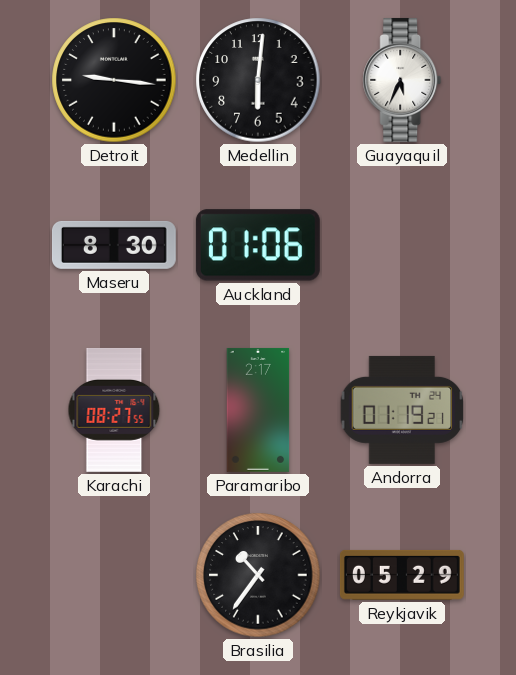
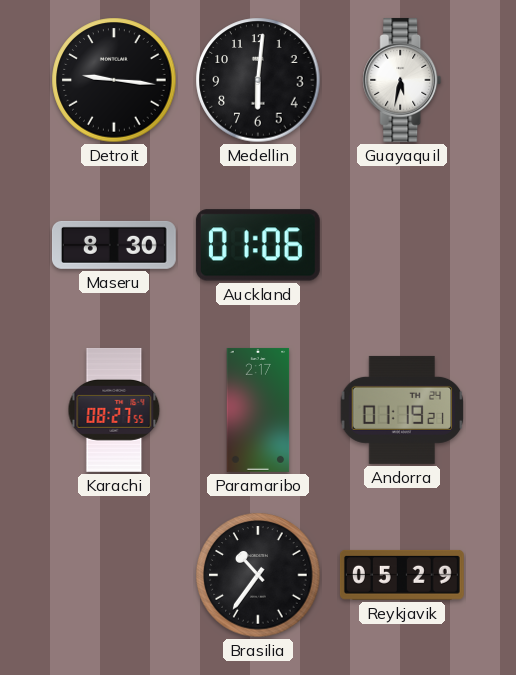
Guayaquil: 5:34 -> 5:32 (402, 80)
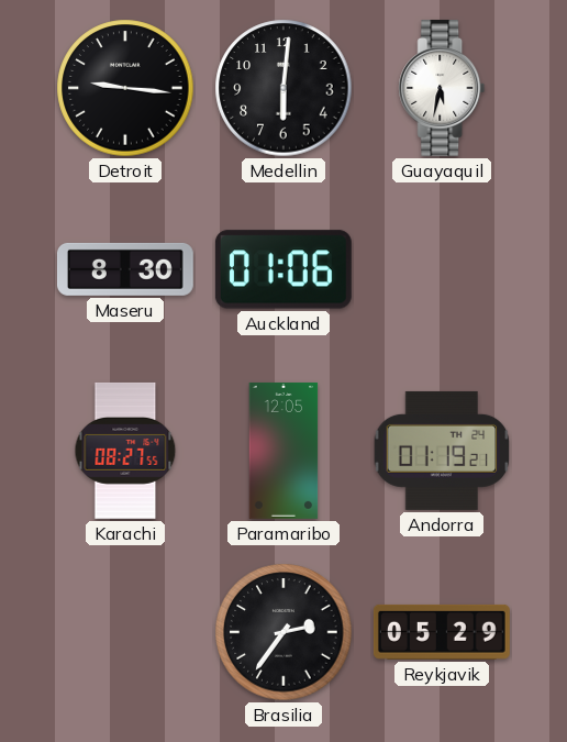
Paramaribo: 2:17 -> 12:05 (283, 451)
Brasilia: 10:36 -> 2:36 (283, 632)
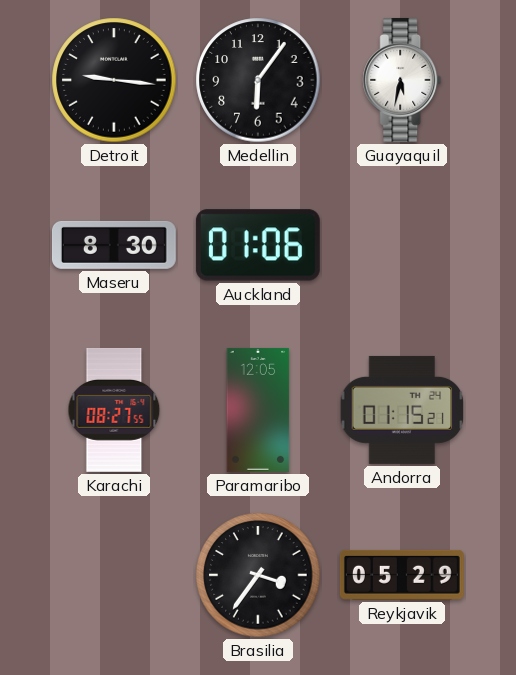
Medellin: 6:01 -> 6:06 (258, 80)
Andorra: 01:19 -> 01:15 (402, 410)
Brasilia: 2:36 -> 3:36 (258, 575)
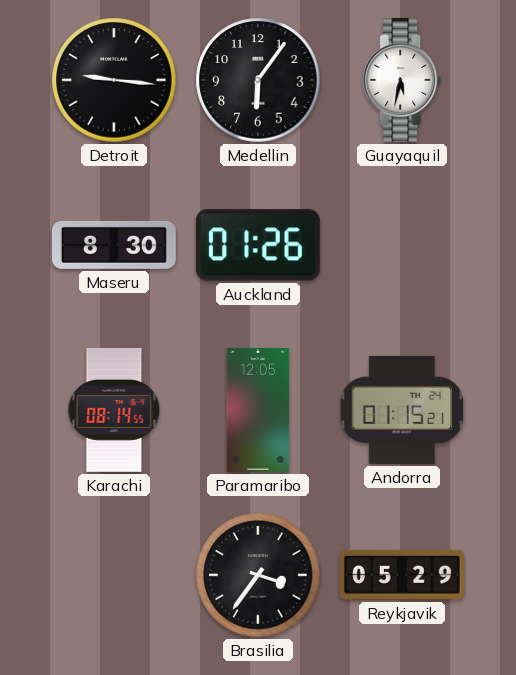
Auckland: 01:06 -> 01:26 (258, 245)
Karachi: 08:27 -> 08:14 (114, 410)
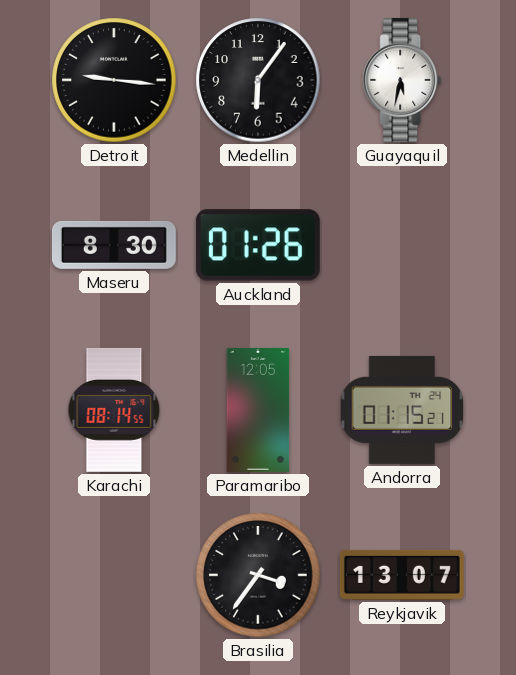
Reykjavik: 05:29 -> 13:07 (402, 575)
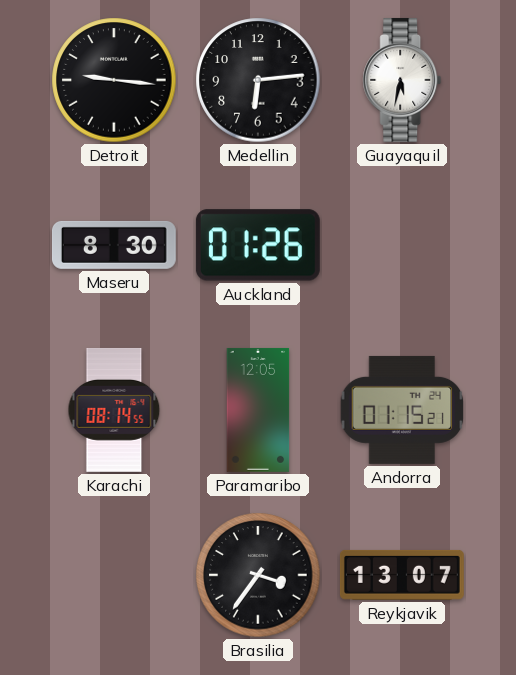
Medellin: 6:06 -> 6:14 (258, 80)
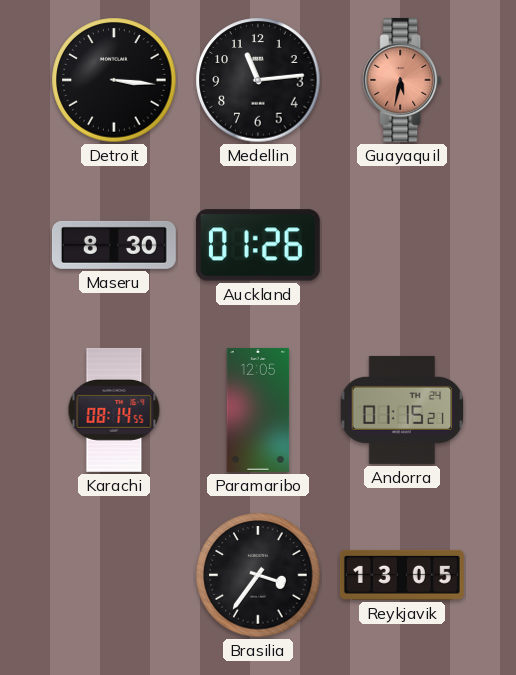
Detroit: 9:16 -> 3:16 (114, 80)
Medellin: 6:14 -> 11:14 (258, 80)
Guayaquil dial: white -> salmon (402, 80)
Reykjavik: 13:07 -> 13:05 (402, 575)
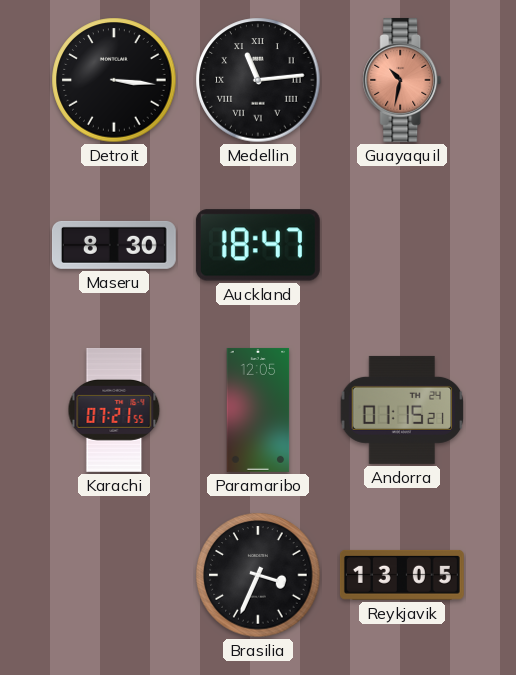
Medellin numerals: Arabic -> Roman (258, 80)
Guayaquil: 5:32 -> 10:32 (402, 80)
Auckland: 01:26 -> 18:47 (258, 245)
Karachi: 08:14 -> 07:21 (114, 410)
Brasilia: 3:36 -> 3:34 (258, 575)
